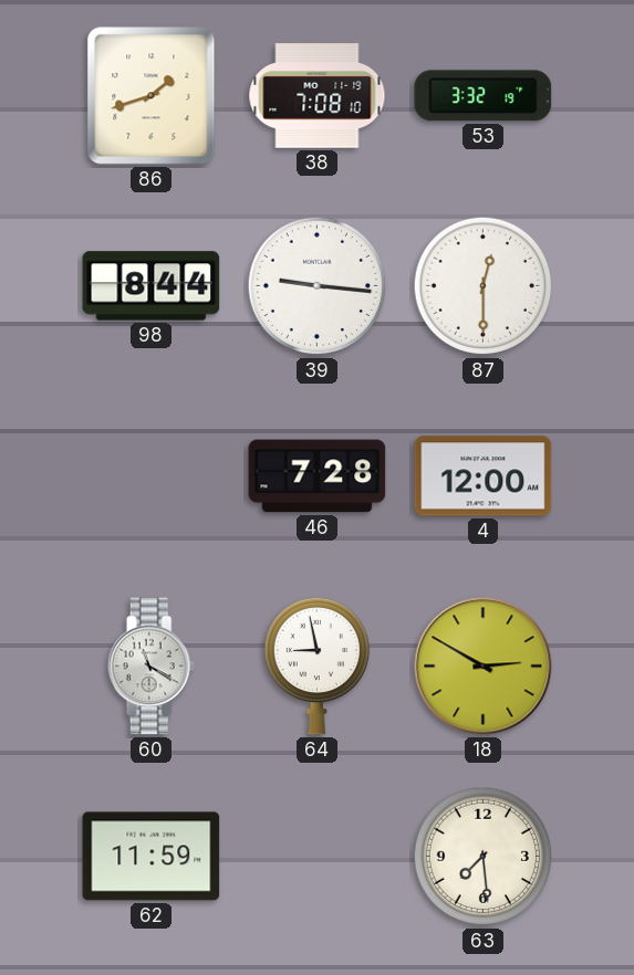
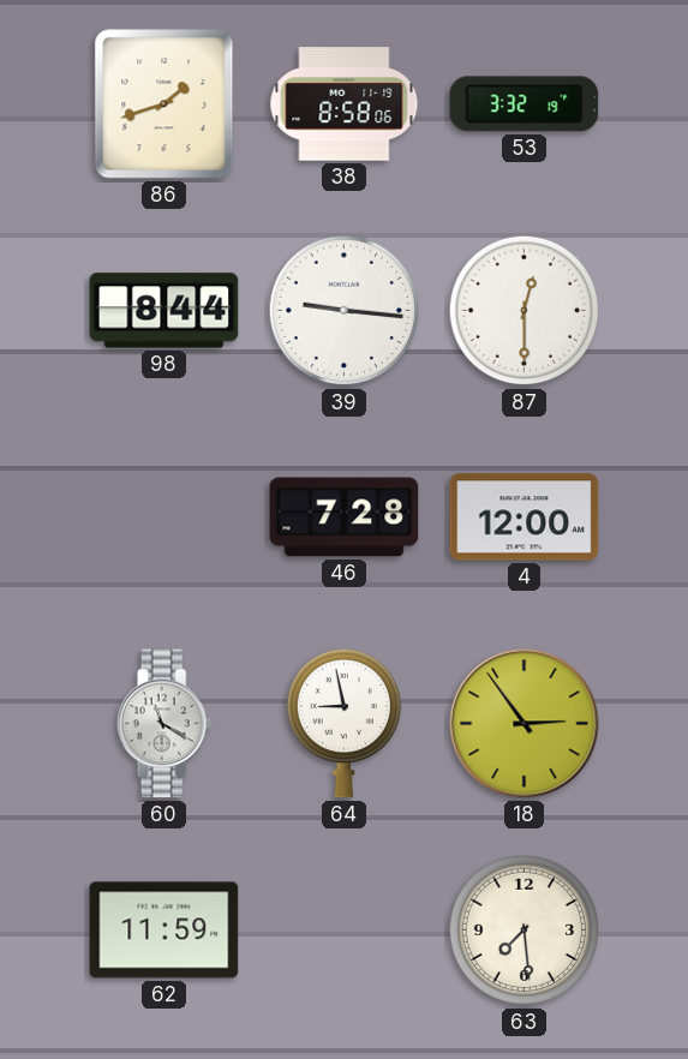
38: 7:08 -> 8:58 (345, 104)
18: 2:50 -> 2:54 (525, 724)
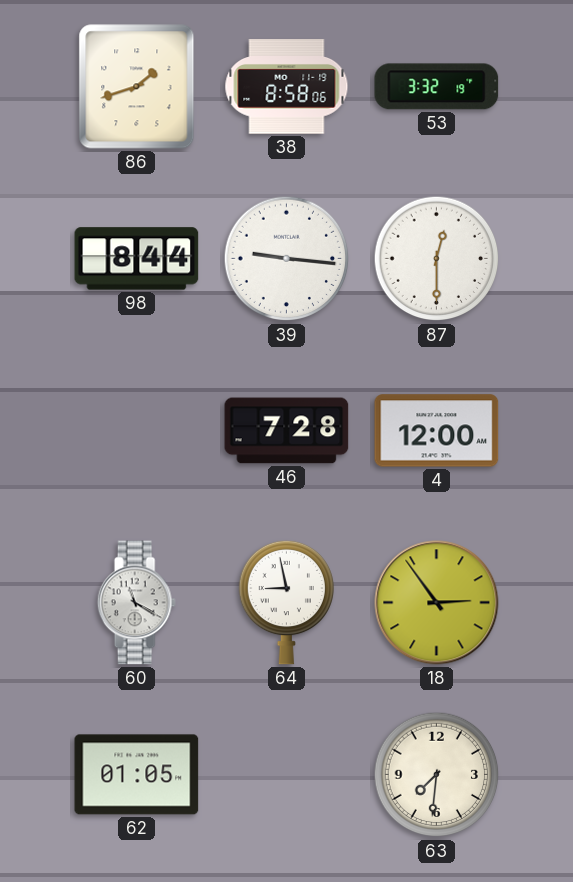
62: 11:59 -> 01:05 (137, 775)
63: 7:29 -> 7:31 (437, 775)
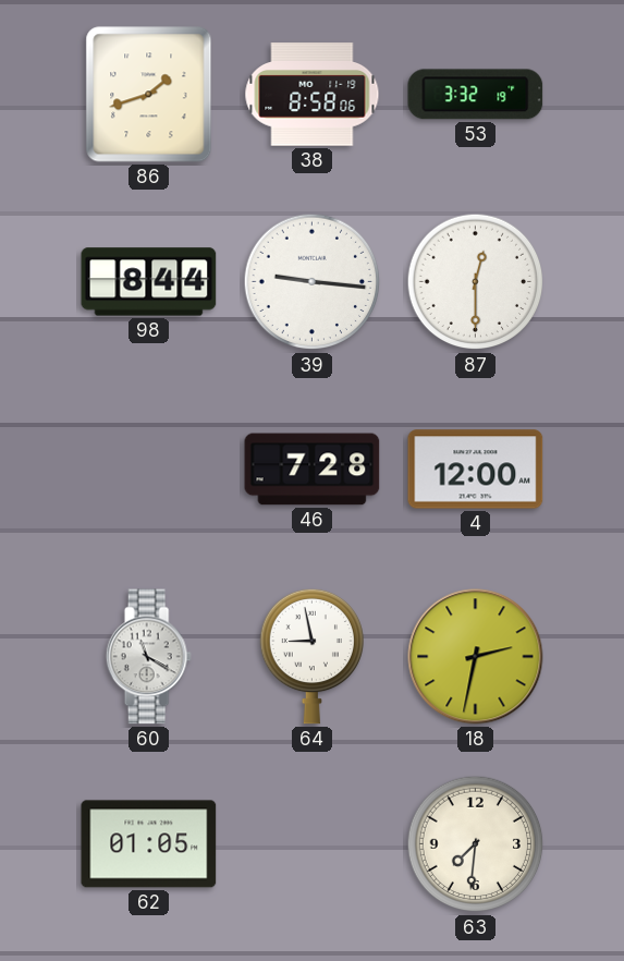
18: 2:54 -> 2:32 (476, 657)
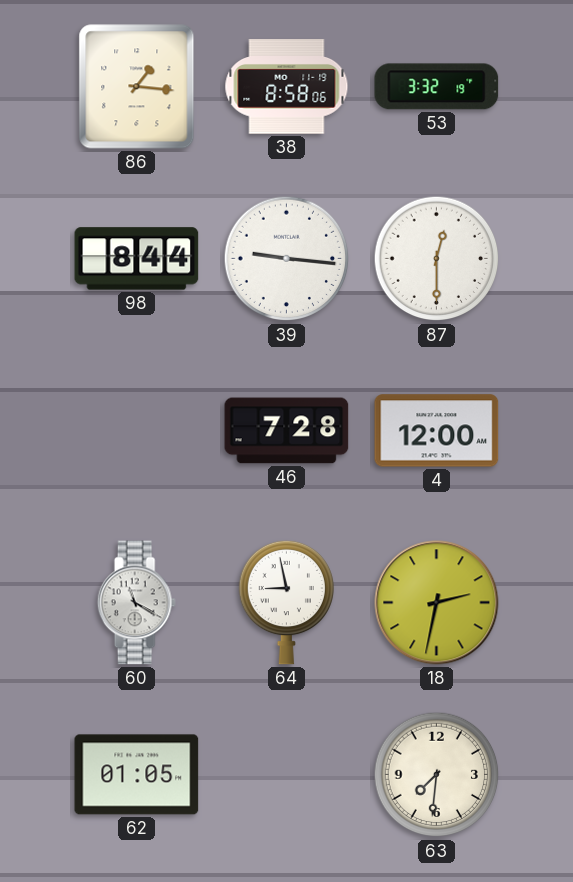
86: 1:42 -> 1:16 (137, 87)
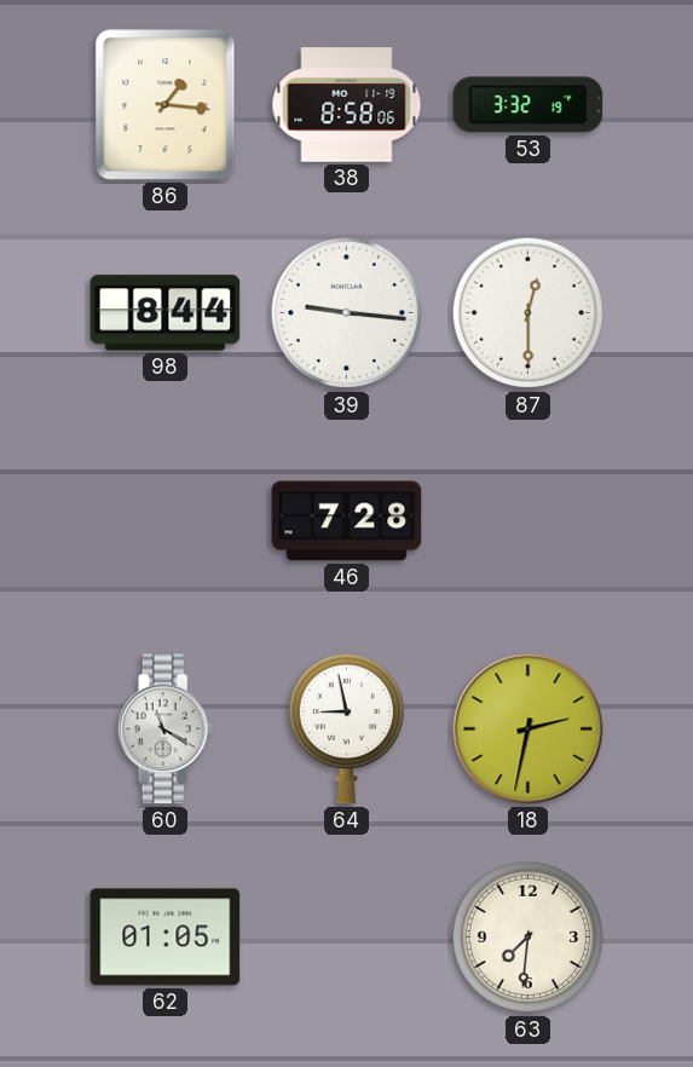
4: 12:00 -> none (437, 431)
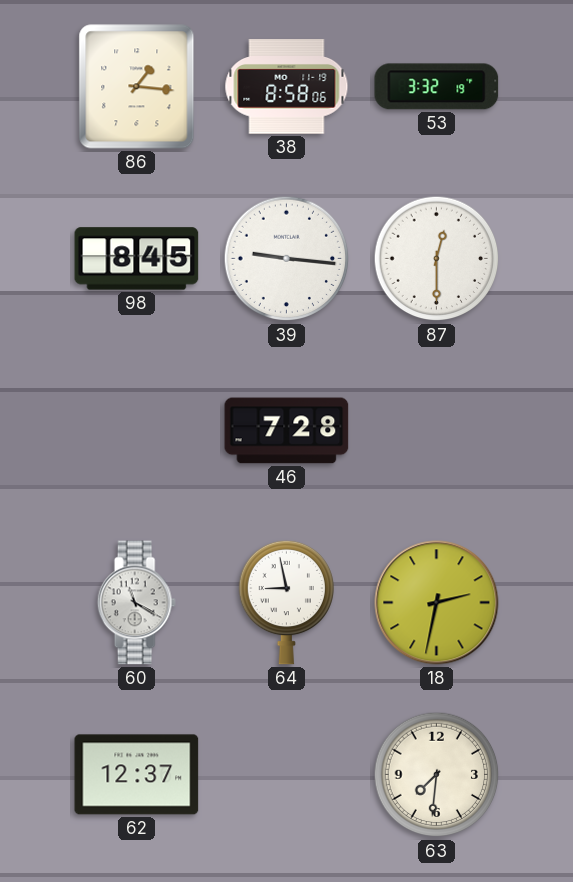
98: 8:44 -> 8:45 (137, 259)
62: 01:05 -> 12:37 (137, 775)
